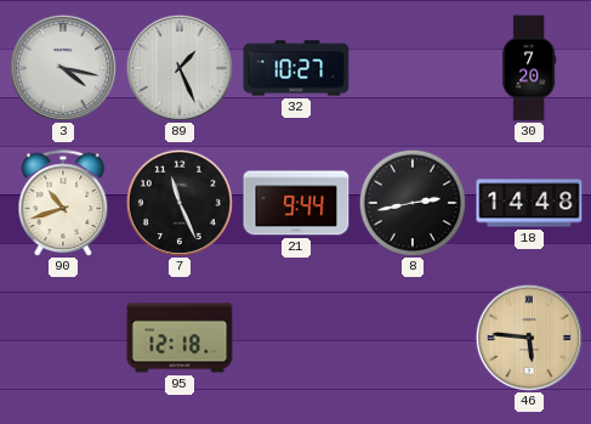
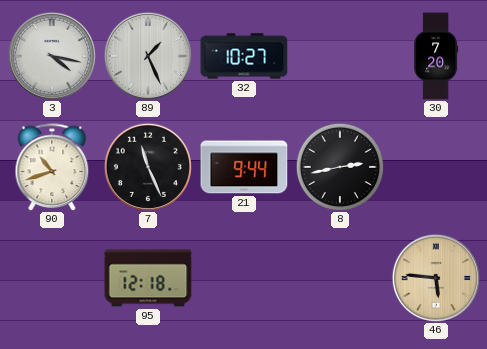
18: 14:48 -> none (529, 203)
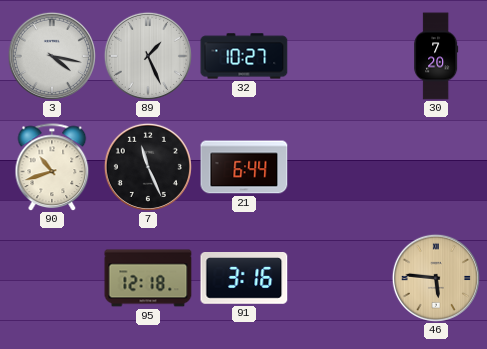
21: 9:44 -> 6:44 (244, 167)
8: 2:43 -> none (339, 166)
91: none -> 3:16 (244, 279)
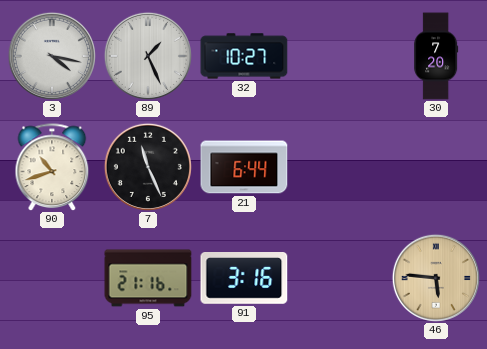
95: 12:18 -> 21:16 (148, 278)
